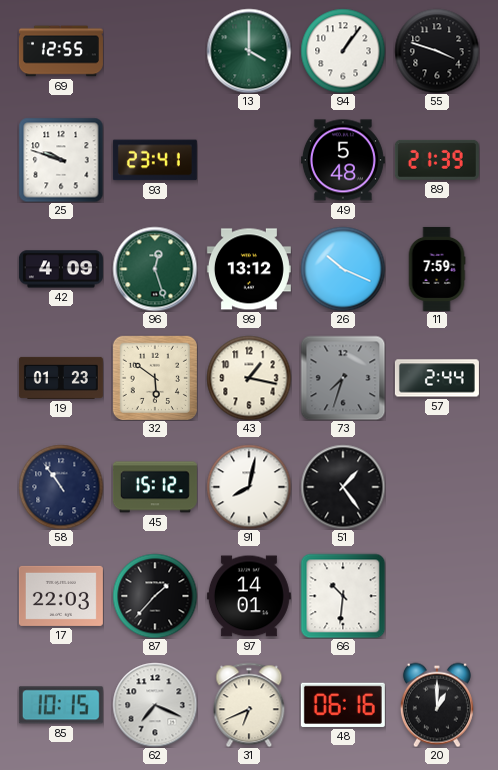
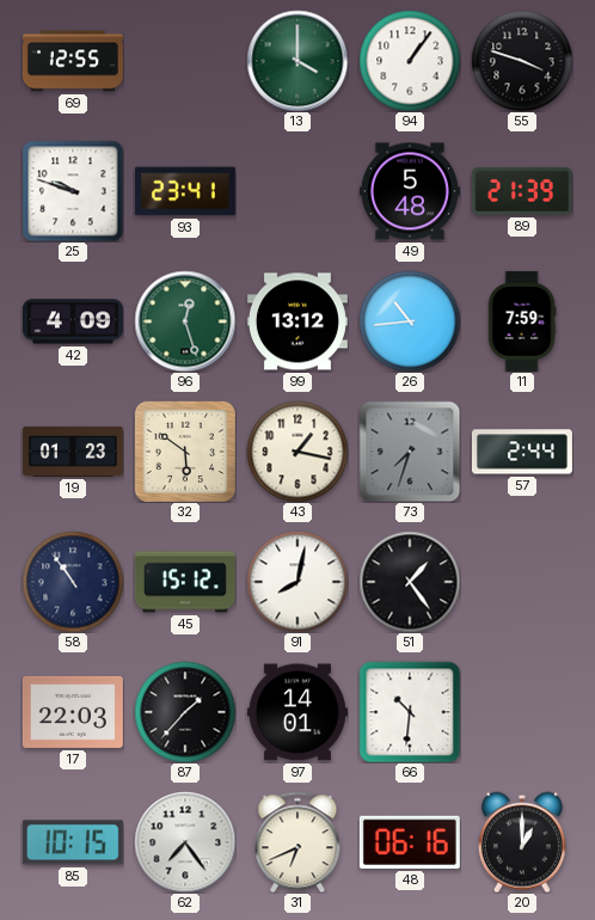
26: 10:19 -> 10:44 (410, 321)
62: 7:19 -> 7:24 (185, 842)
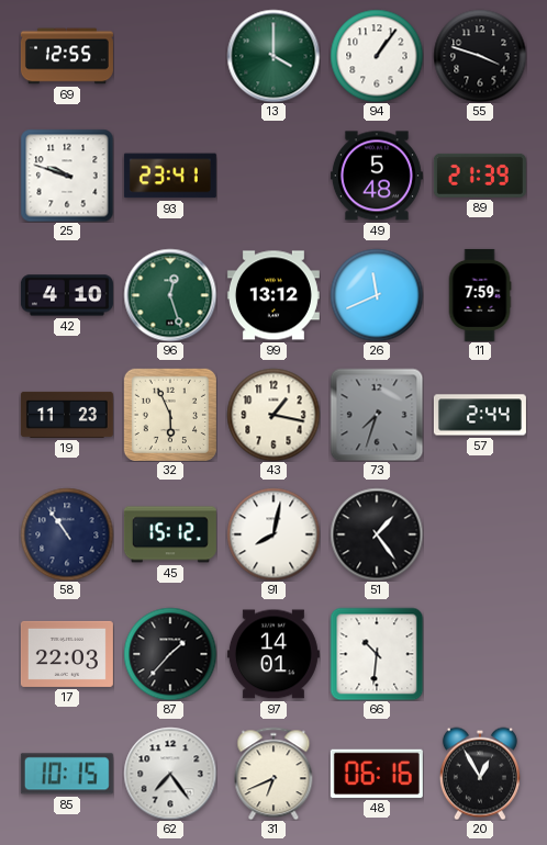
42: 4:09 -> 4:10 (67, 295)
26: 10:44 -> 11:41 (377, 295)
19: 01:23 -> 11:23 (67, 415)
32: 5:51 -> 5:56 (170, 415)
20: 1:00 -> 12:55 (480, 774)
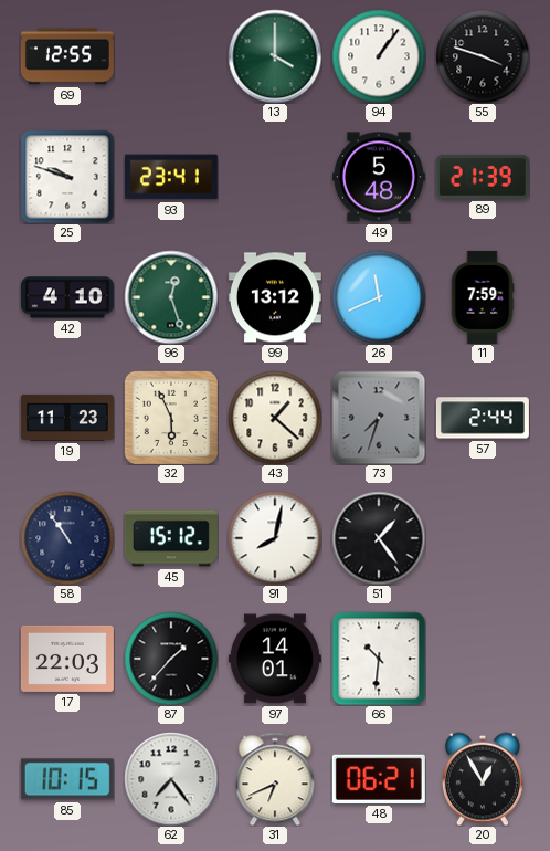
43: 1:17 -> 1:22 (275, 418)
48: 06:16 -> 06:21 (379, 779)
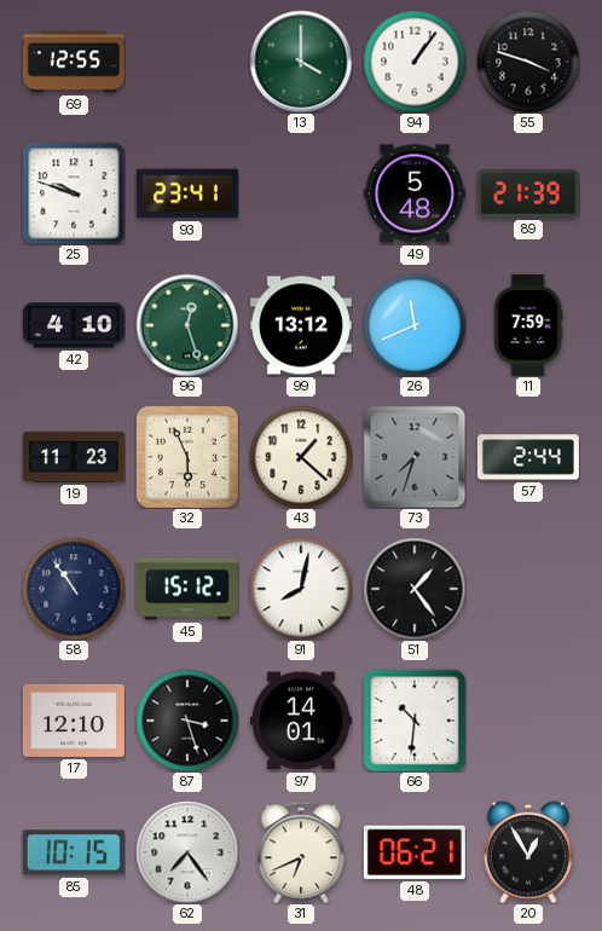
17: 22:03 -> 12:10 (74, 721)
87: 1:37 -> 3:27 (187, 721)
